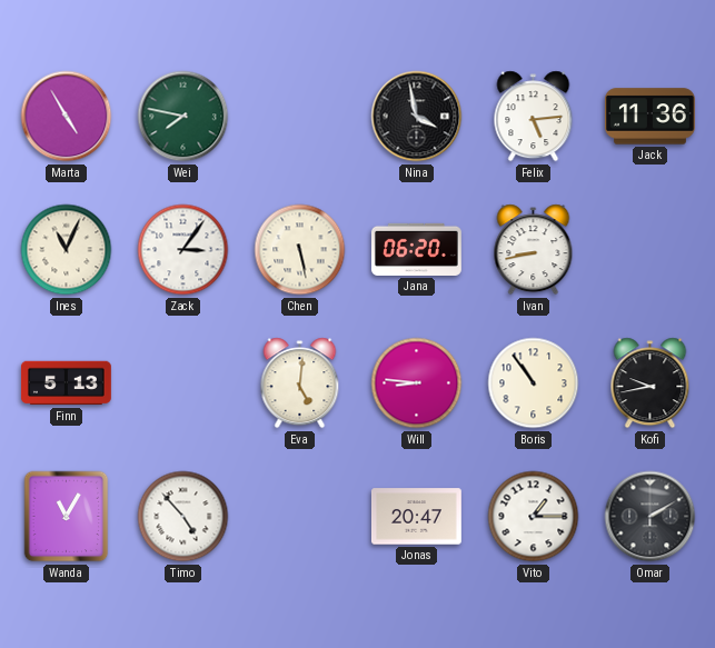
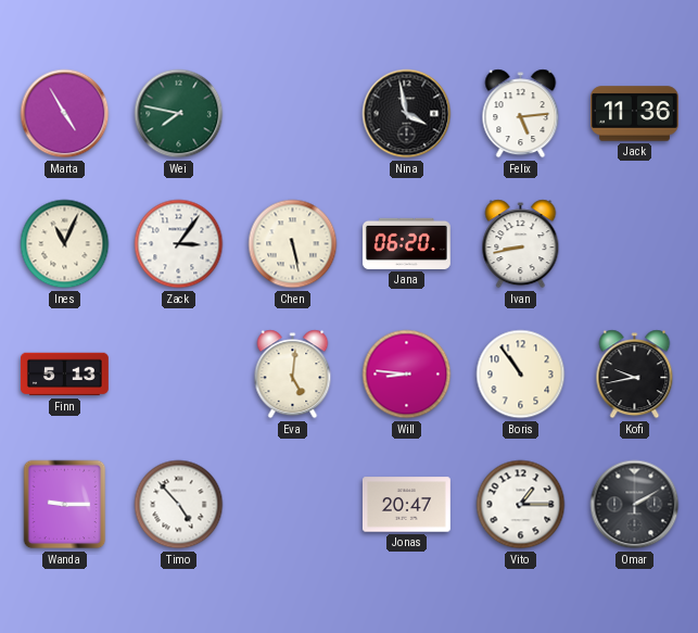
Wanda: 11:05 -> 9:15 (65, 505)
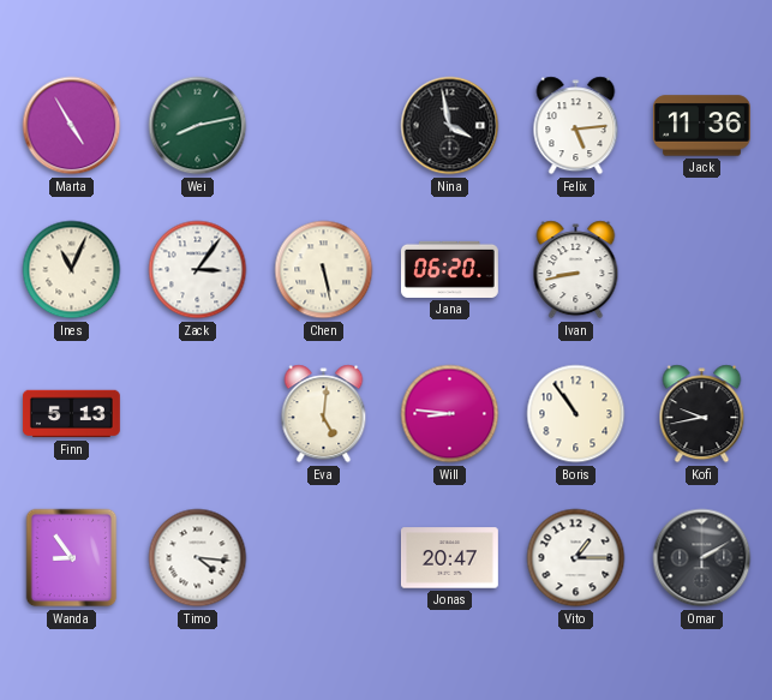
Wei: 7:47 -> 8:13 (198, 126)
Wanda: 9:15 -> 8:54 (72, 558)
Timo: 4:53 -> 4:16 (198, 558)
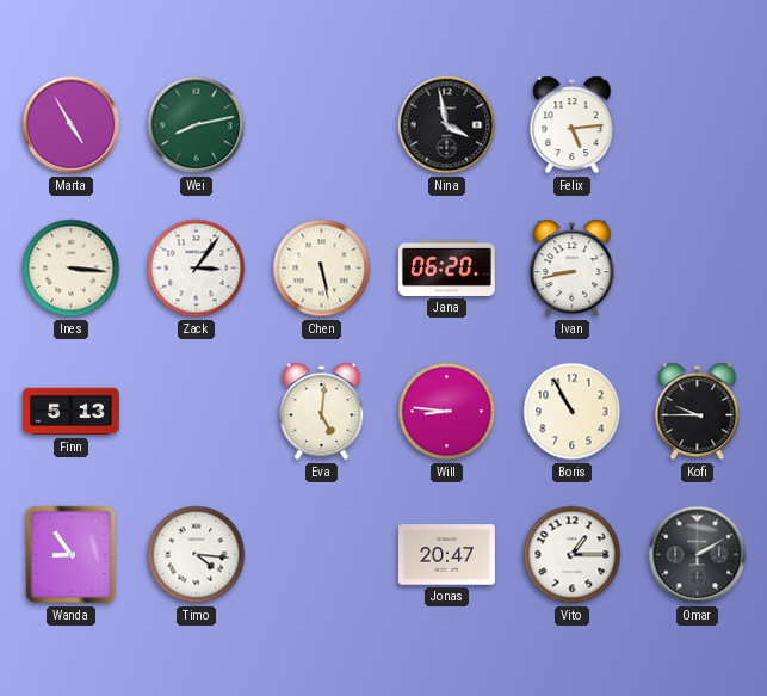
Jack: 11:36 -> none (701, 126)
Ines: 11:04 -> 3:16 (72, 269)
Boris: 10:54 -> 10:55 (573, 412)
Kofi: 9:43 -> 9:45 (698, 412)
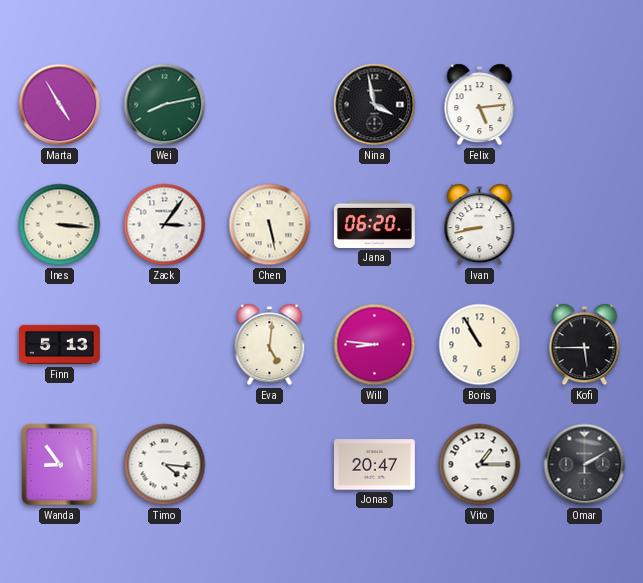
Kofi: 9:45 -> 5:45 (585, 345)
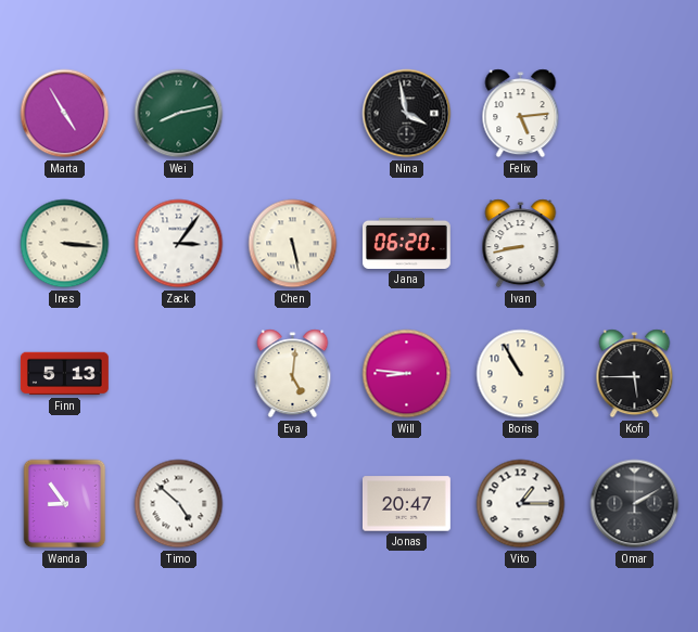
Timo: 4:16 -> 4:52 (179, 504)
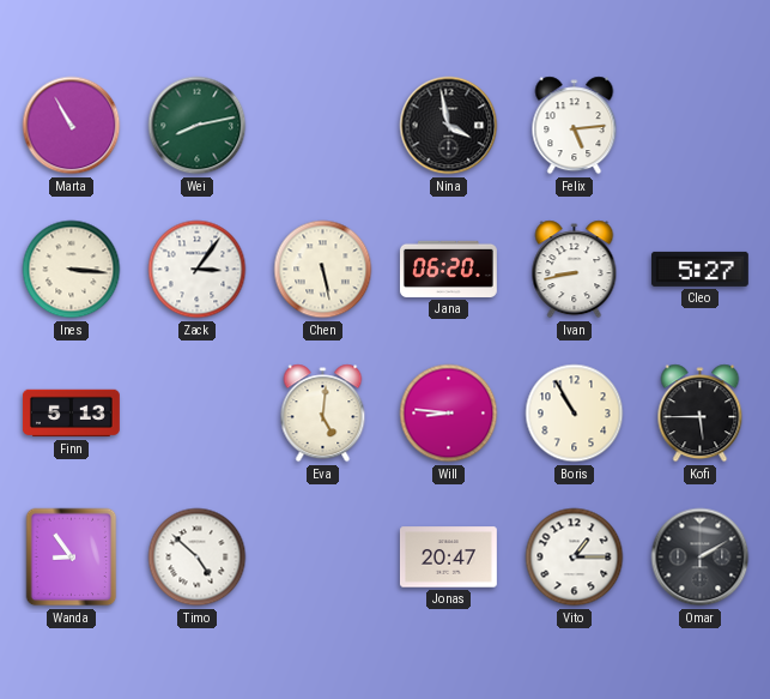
Marta: 4:55 -> 10:55 (72, 126)
Cleo: none -> 5:27 (699, 269)
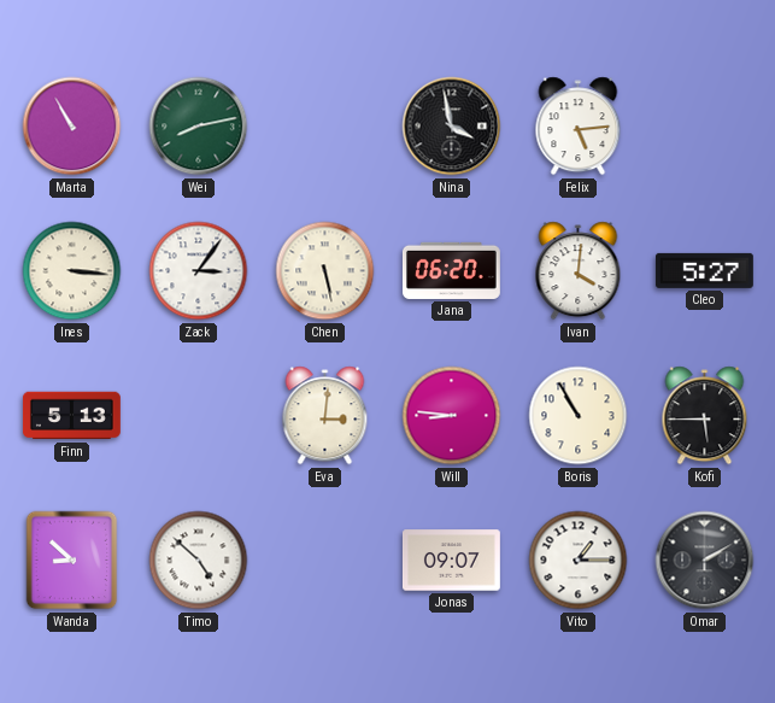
Ivan: 8:43 -> 4:01 (579, 271)
Eva: 5:01 -> 3:01 (325, 416)
Wanda: 8:54 -> 8:52 (72, 561)
Jonas: 20:47 -> 09:07 (451, 561)
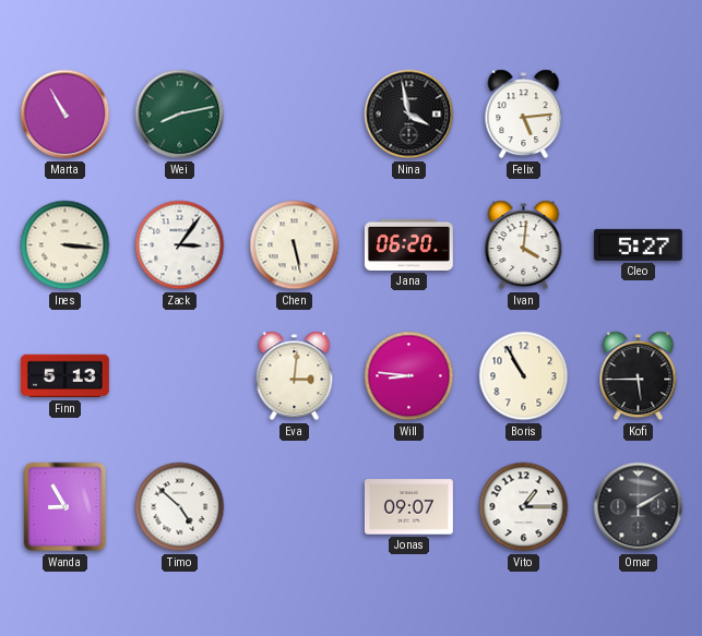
Wanda: 8:52 -> 8:55 (66, 507)
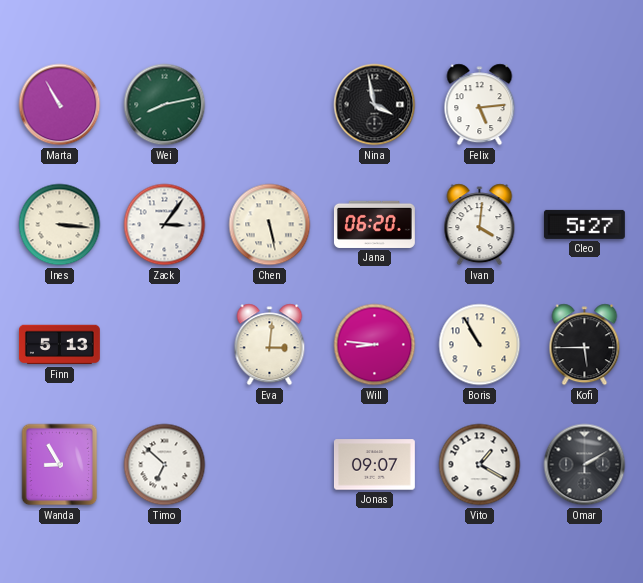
Timo: 4:52 -> 6:52 (165, 465)
Vito: 1:15 -> 1:20 (480, 465)
